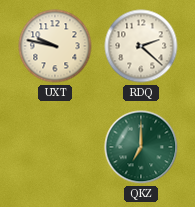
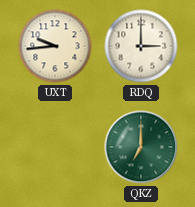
UXT: 9:47 -> 9:44 (55, 46)
RDQ: 2:22 -> 3:00 (141, 46)
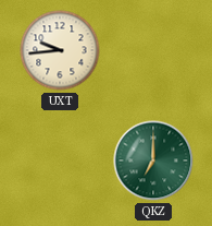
RDQ: 3:00 -> none (141, 46)
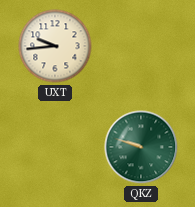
QKZ: 7:00 -> 9:48 (141, 147)
